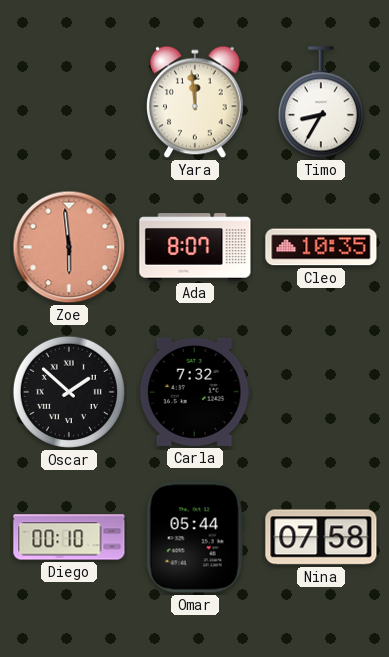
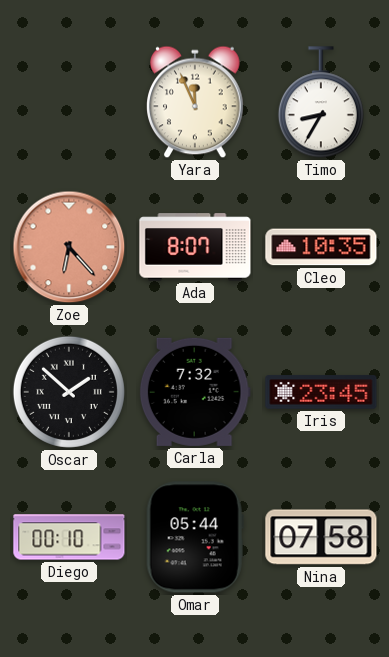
Yara: 11:59 -> 11:56 (196, 102)
Zoe: 5:59 -> 6:23 (69, 247)
Iris: none -> 23:45 (321, 392)
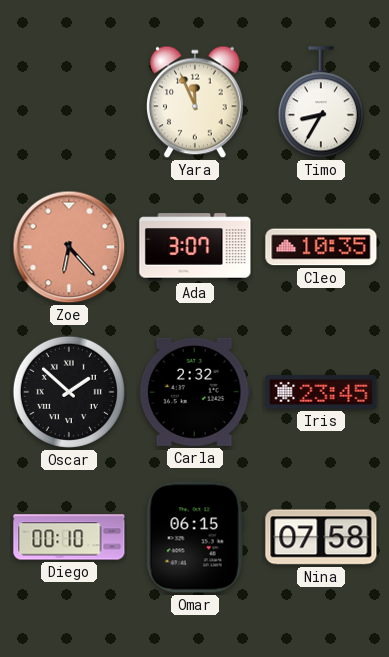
Ada: 8:07 -> 3:07 (195, 247)
Carla: 7:32 -> 2:32 (195, 392)
Omar: 05:44 -> 06:15 (195, 537)
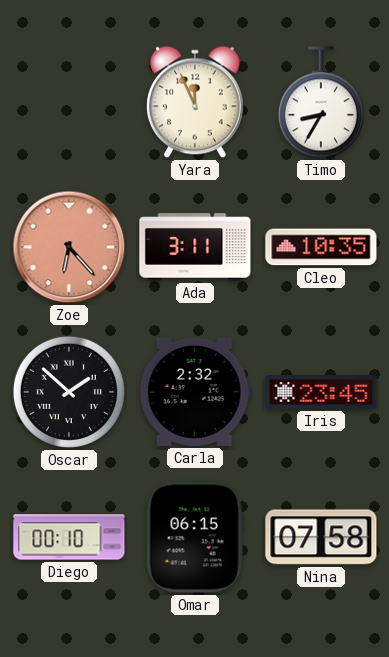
Ada: 3:07 -> 3:11 (195, 247)
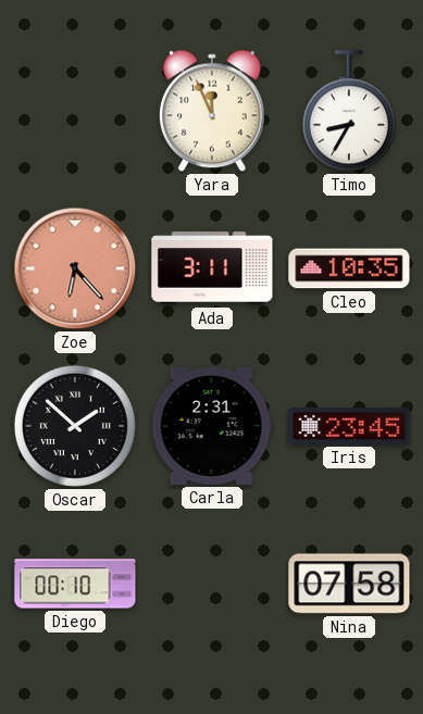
Carla: 2:32 -> 2:31 (212, 426)
Omar: 06:15 -> none (195, 537)
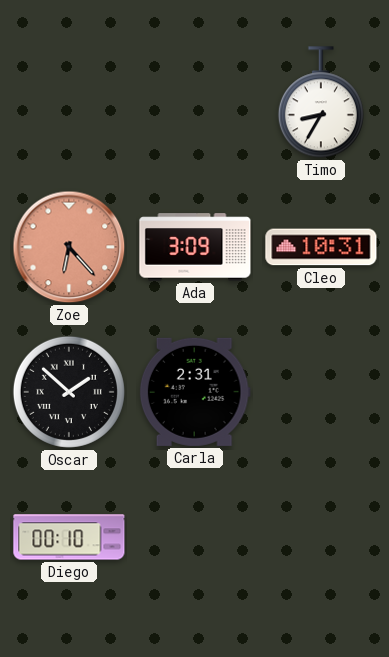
Yara: 11:56 -> none (213, 111)
Ada: 3:11 -> 3:09 (195, 247)
Cleo: 10:35 -> 10:31 (321, 247)
Iris: 23:45 -> none (349, 426)
Nina: 07:58 -> none (349, 584)
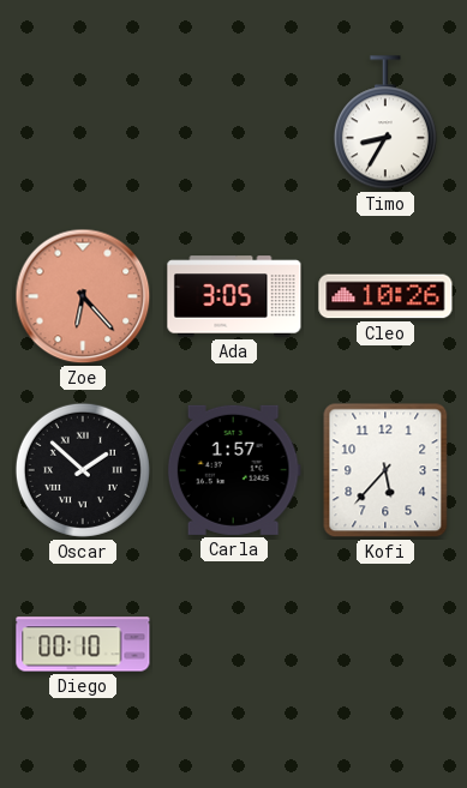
Ada: 3:09 -> 3:05 (234, 296)
Cleo: 10:31 -> 10:26 (385, 296)
Carla: 2:31 -> 1:57 (234, 470)
Kofi: none -> 5:37 (385, 470)
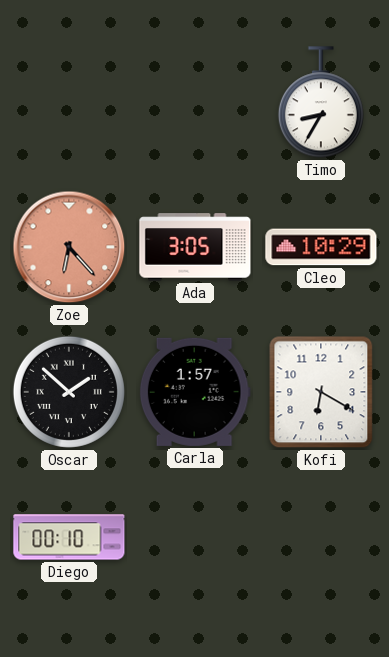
Cleo: 10:26 -> 10:29 (321, 247)
Kofi: 5:37 -> 6:20 (321, 392)
